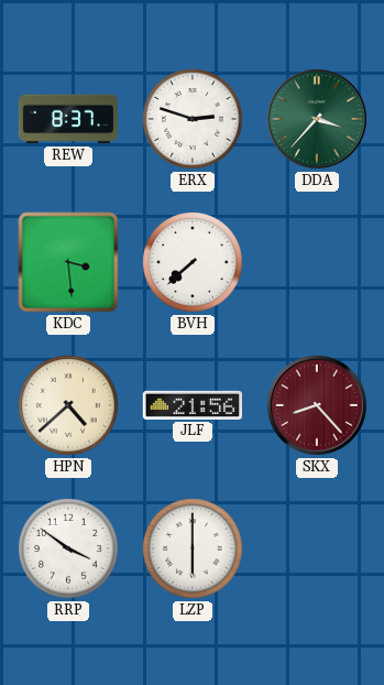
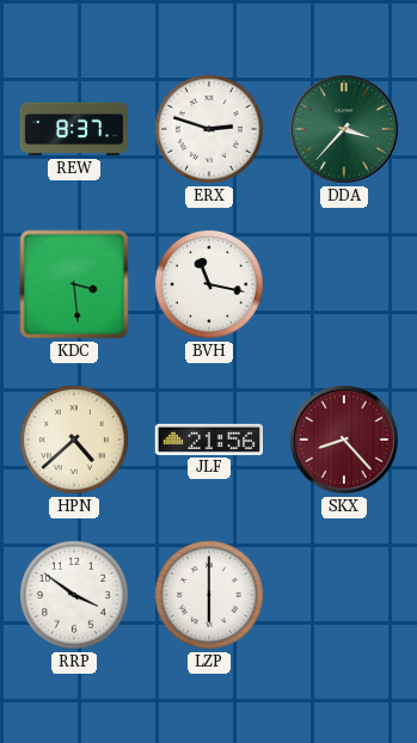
BVH: 7:38 -> 11:17 (210, 285)
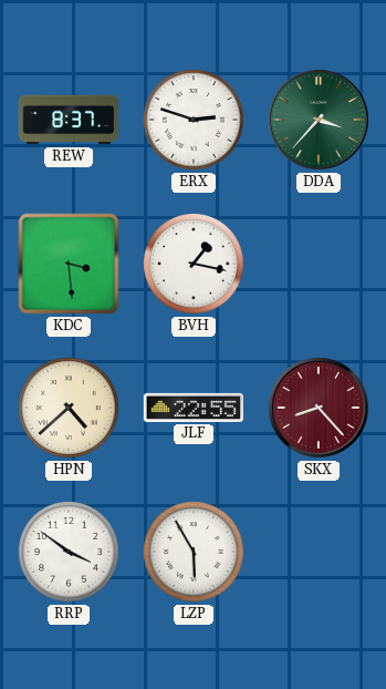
BVH: 11:17 -> 1:17 (195, 265)
JLF: 21:56 -> 22:55 (192, 408)
LZP: 6:00 -> 5:55 (195, 553)
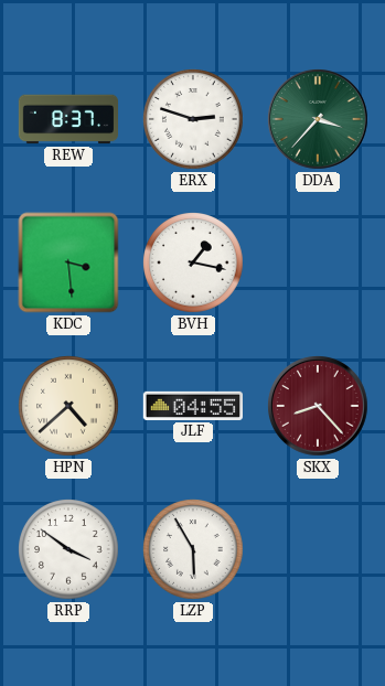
JLF: 22:55 -> 04:55 (192, 406)
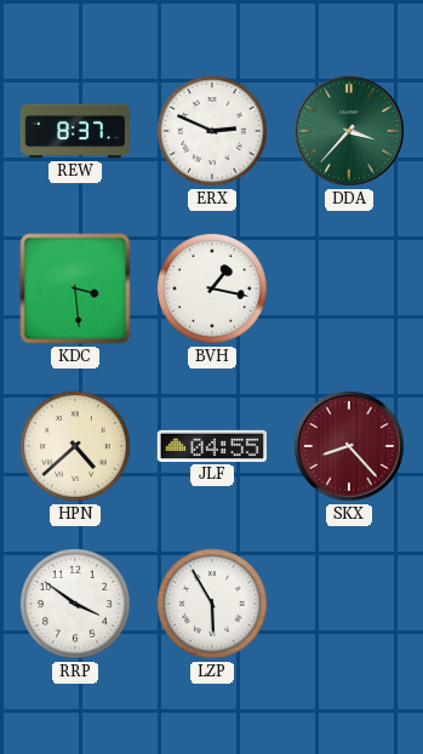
ERX: 2:48 -> 2:49 (213, 132)
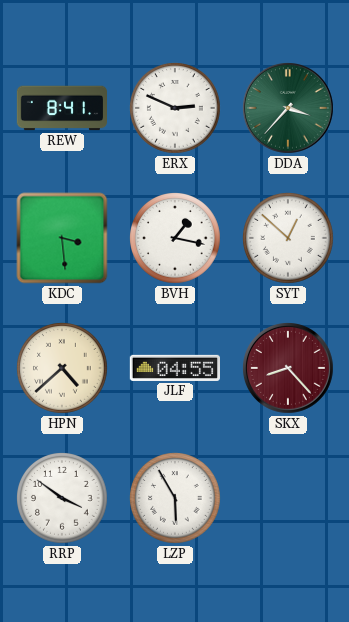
REW: 8:37 -> 8:41 (62, 108)
SYT: none -> 12:52 (289, 239)
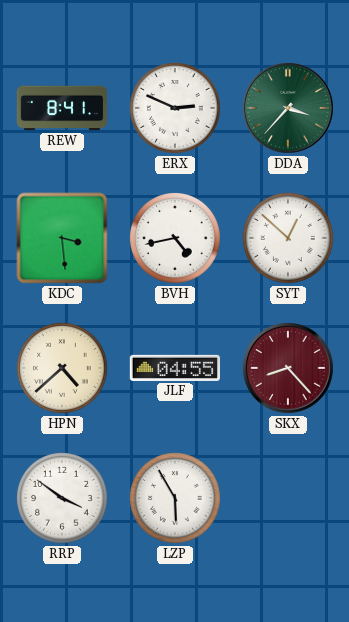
BVH: 1:17 -> 4:43 (176, 239)
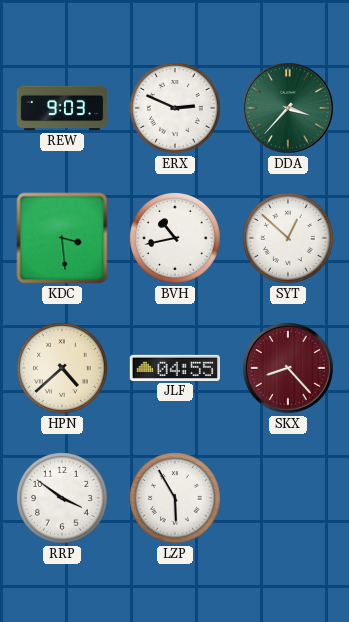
REW: 8:41 -> 9:03 (62, 108)
BVH: 4:43 -> 10:43 (176, 239)
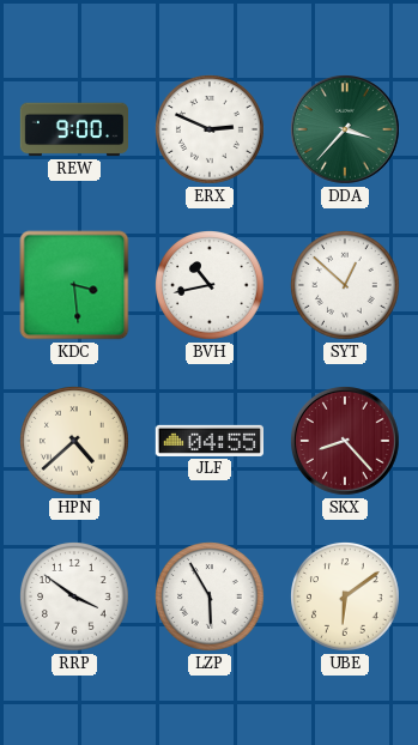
REW: 9:03 -> 9:00 (74, 129)
UBE: none -> 6:09 (346, 598)
